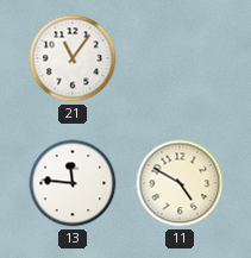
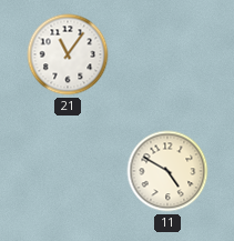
13: 11:46 -> none (73, 183)
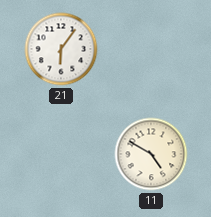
21: 11:06 -> 6:06 (61, 49)
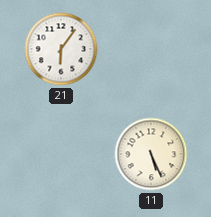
11: 4:50 -> 5:26 (151, 154)
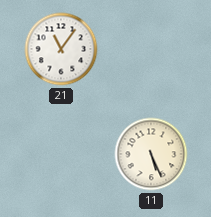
21: 6:06 -> 11:06 (61, 49)
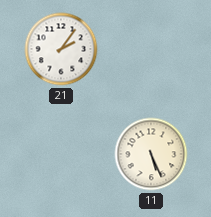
21: 11:06 -> 2:06 (61, 49)
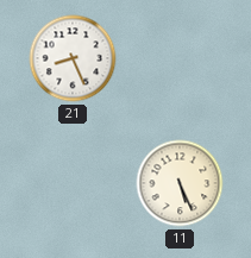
21: 2:06 -> 8:26 (73, 58)
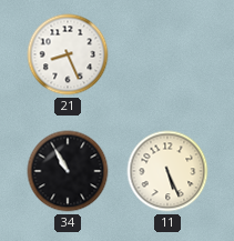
34: none -> 10:55 (68, 171)
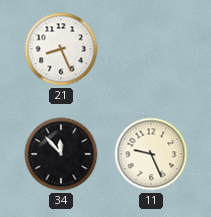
34: 10:55 -> 11:53 (61, 154)
11: 5:26 -> 9:26 (151, 154)
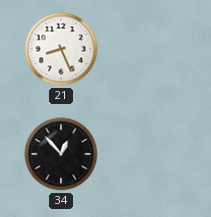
34: 11:53 -> 12:53 (61, 154)
11: 9:26 -> none (151, 154)
